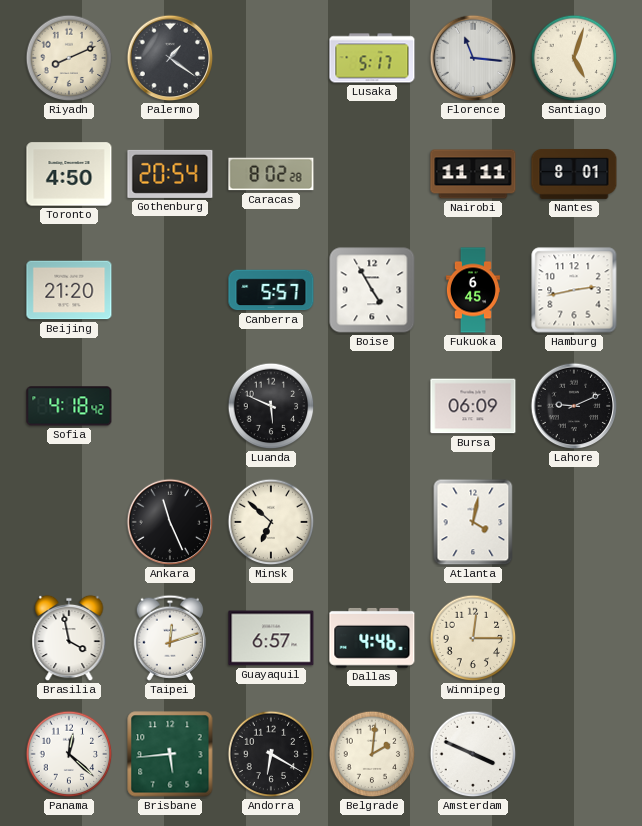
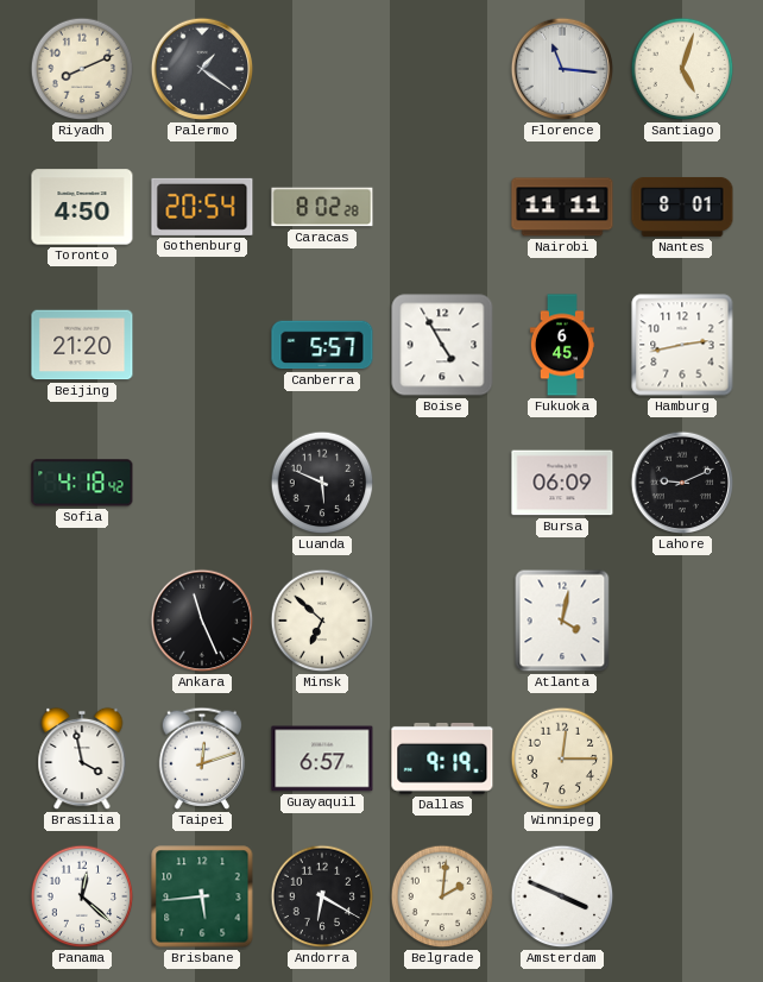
Lusaka: 5:17 -> none (372, 58)
Dallas: 4:46 -> 9:19 (442, 758)
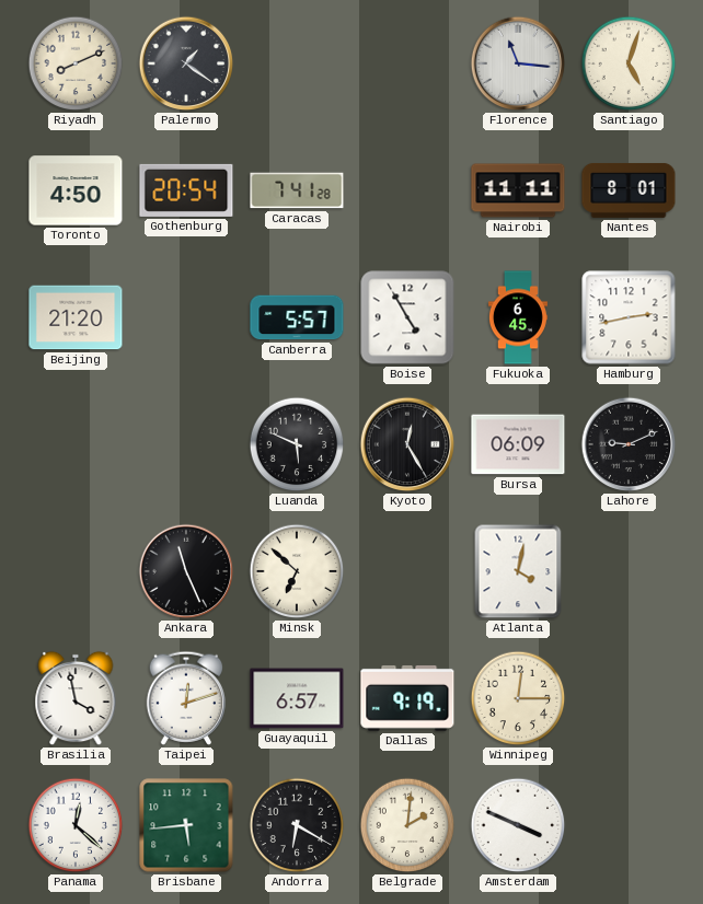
Caracas: 8:02 -> 7:41 (297, 190)
Sofia: 4:18 -> none (82, 483)
Kyoto: none -> 12:25 (407, 444)
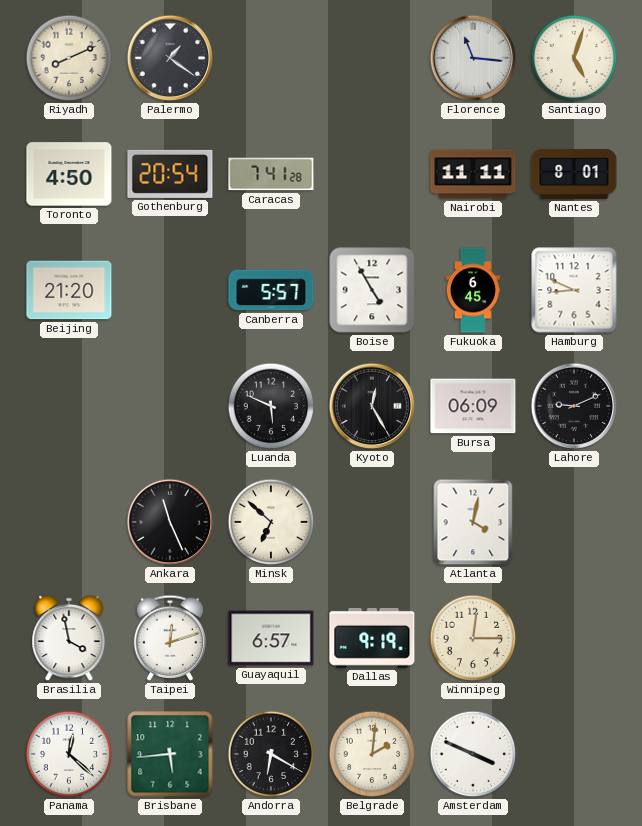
Hamburg: 2:43 -> 8:49 (574, 290)
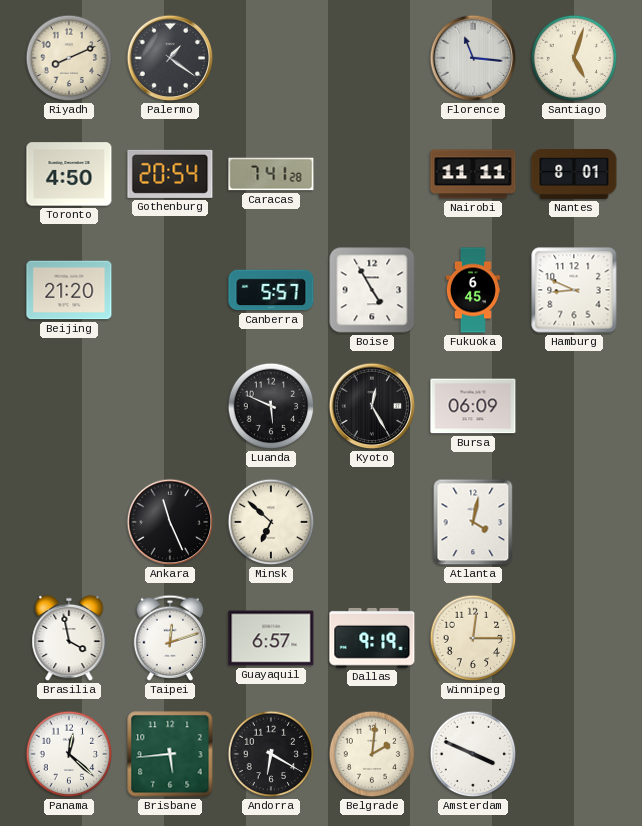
Lahore: 9:11 -> none (574, 406)
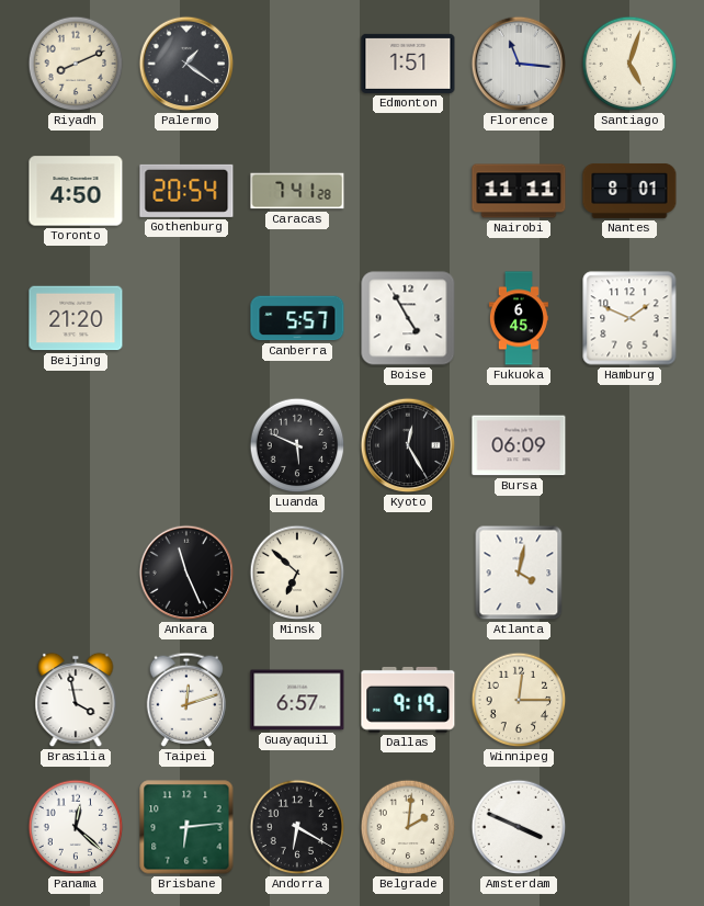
Edmonton: none -> 1:51 (408, 64)
Hamburg: 8:49 -> 1:49 (629, 318)
Brisbane: 5:44 -> 6:14 (186, 827)
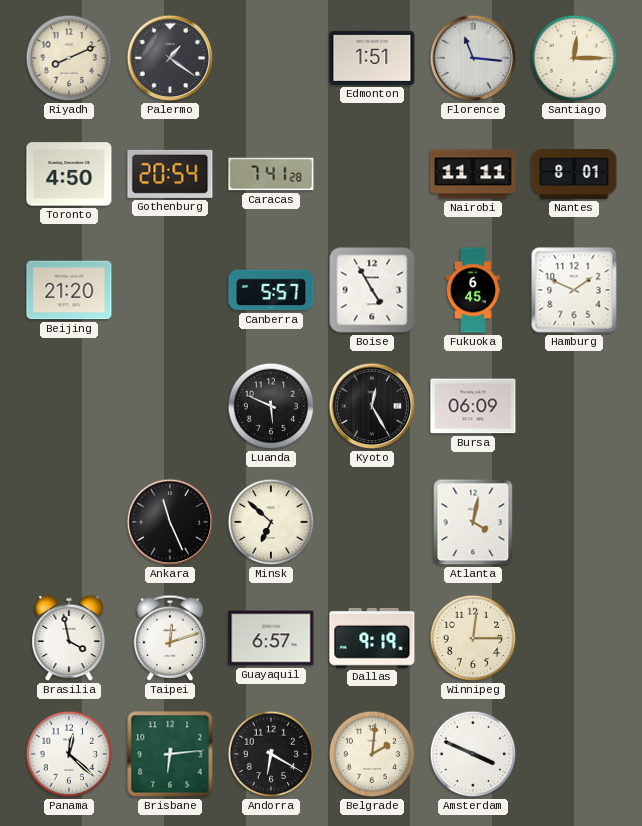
Santiago: 5:03 -> 12:15 (574, 58)
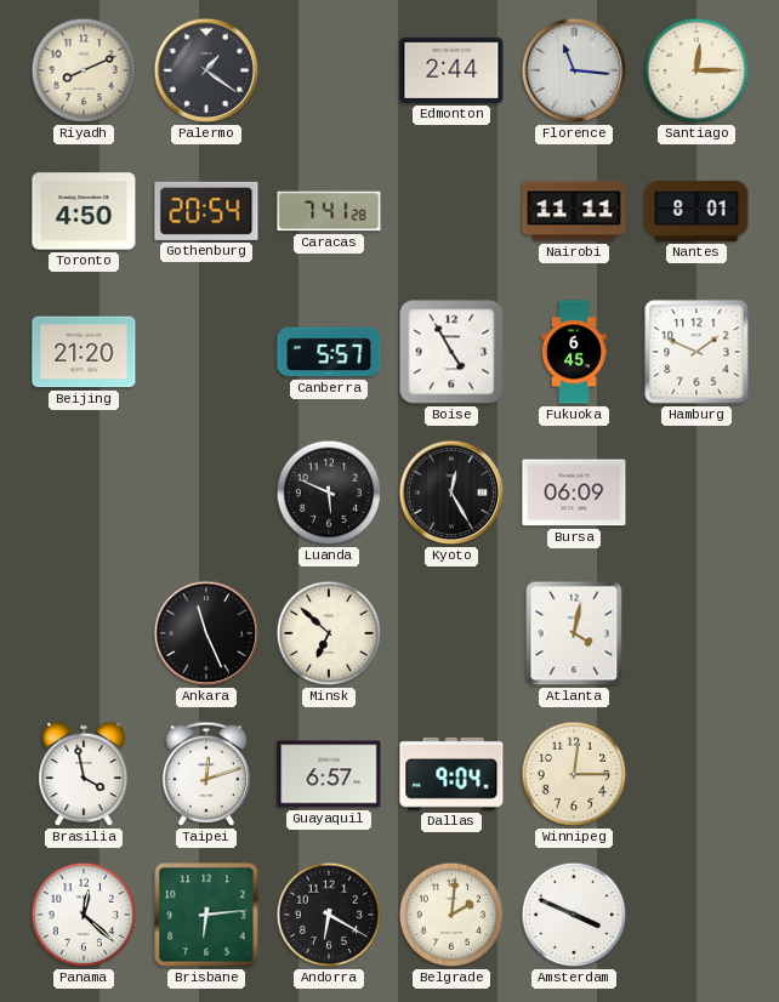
Edmonton: 1:51 -> 2:44 (451, 70)
Dallas: 9:19 -> 9:04 (451, 774)
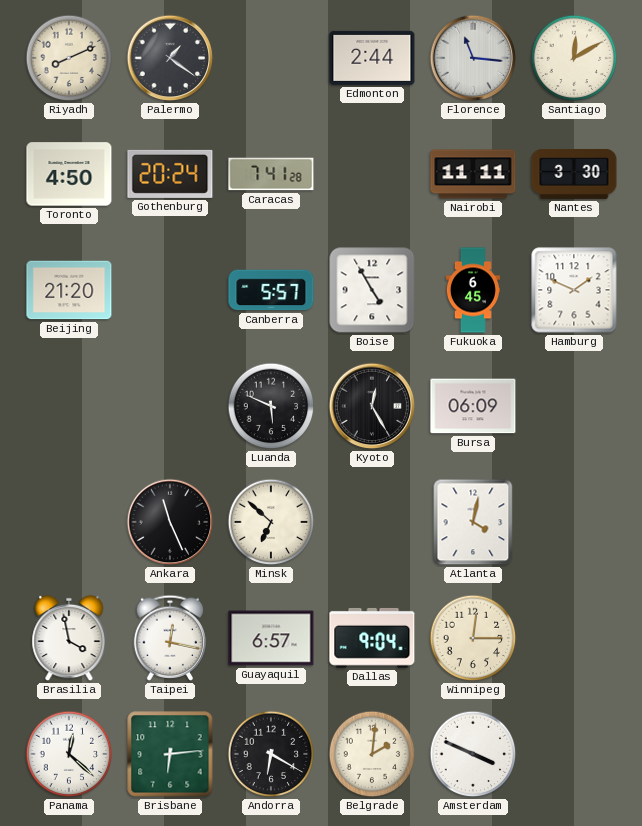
Santiago: 12:15 -> 12:10 (574, 58)
Gothenburg: 20:54 -> 20:24 (170, 174)
Nantes: 8:01 -> 3:30 (574, 174)
Taipei: 12:12 -> 12:17 (169, 638)
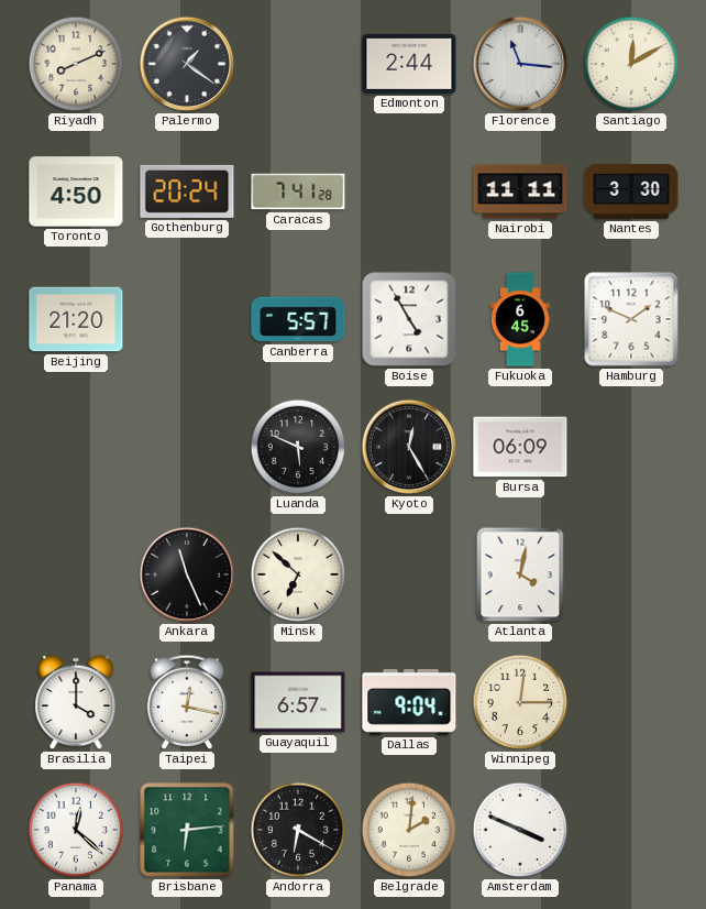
Brasilia: 3:58 -> 4:00 (76, 702)
